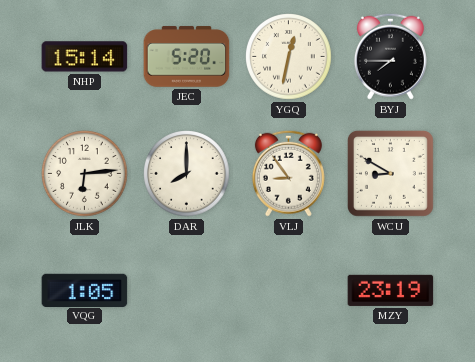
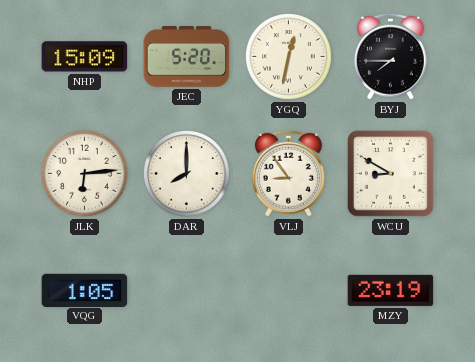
NHP: 15:14 -> 15:09 (85, 57)
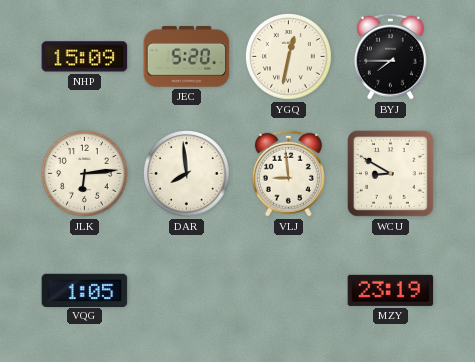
DAR: 8:00 -> 7:59 (187, 174)
VLJ: 8:54 -> 8:59 (288, 173)
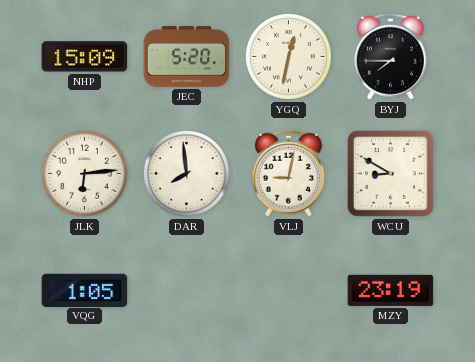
VLJ: 8:59 -> 9:02 (288, 173)
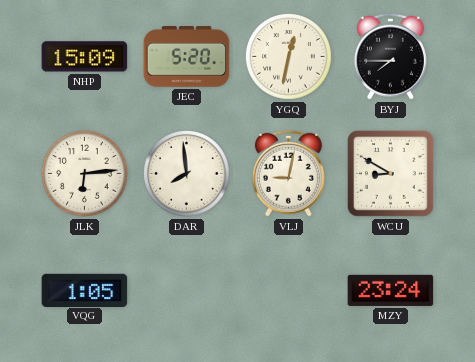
MZY: 23:19 -> 23:24 (391, 290)
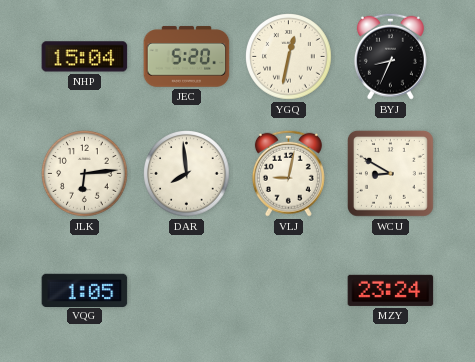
NHP: 15:09 -> 15:04 (85, 57)
BYJ: 7:45 -> 8:34 (390, 56)
